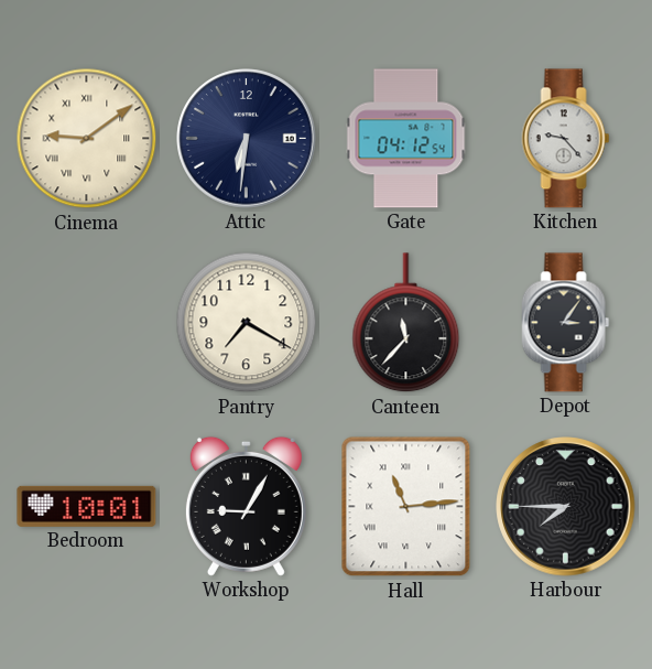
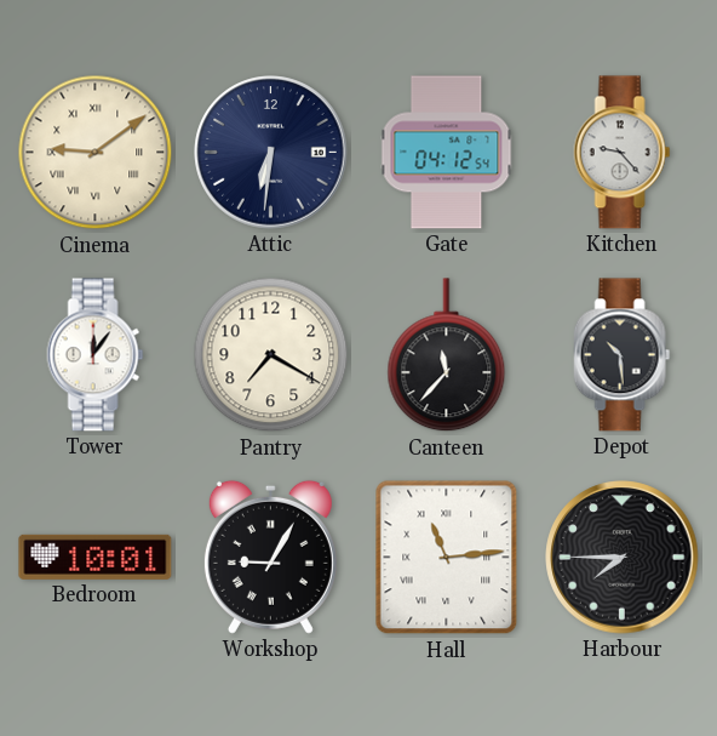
Tower: none -> 12:06 (96, 355)
Depot: 3:06 -> 10:29 (623, 355)
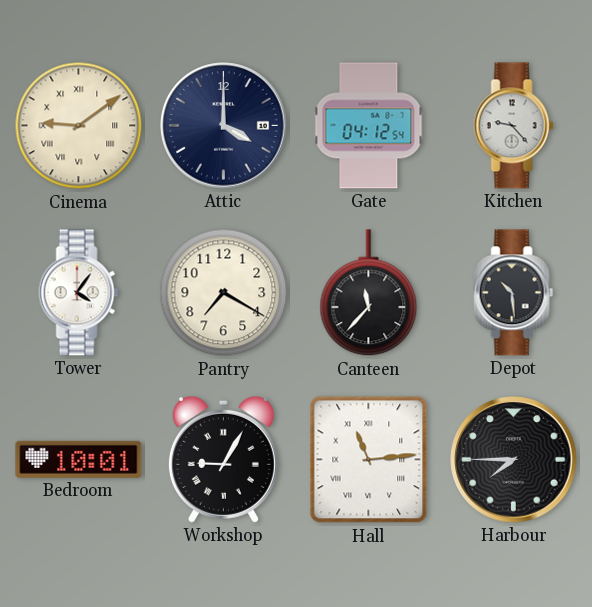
Attic: 6:31 -> 4:00 (224, 126)
Tower: 12:06 -> 4:06 (79, 293)
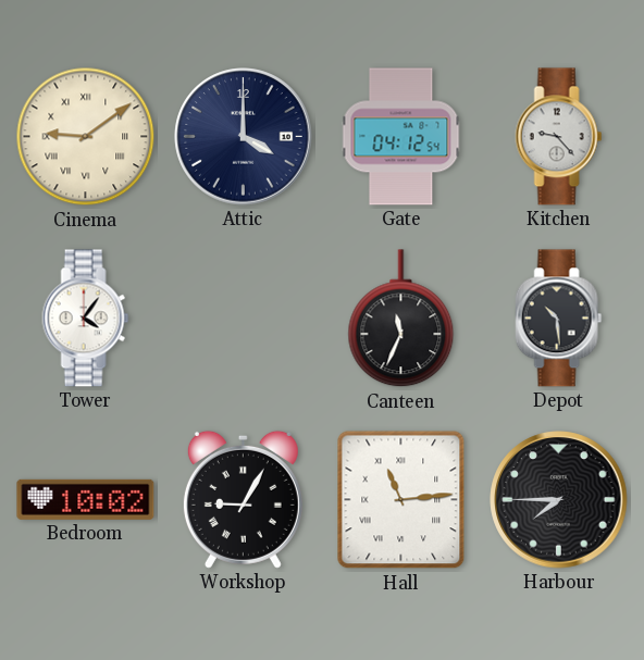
Pantry: 7:20 -> none (224, 293)
Canteen: 11:37 -> 11:34 (401, 319)
Bedroom: 10:01 -> 10:02 (86, 499)
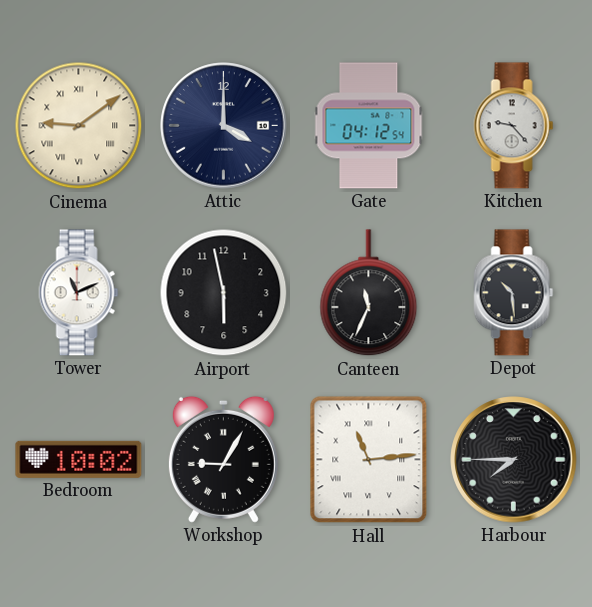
Tower: 4:06 -> 11:11 (79, 293)
Airport: none -> 5:58 (224, 293)
